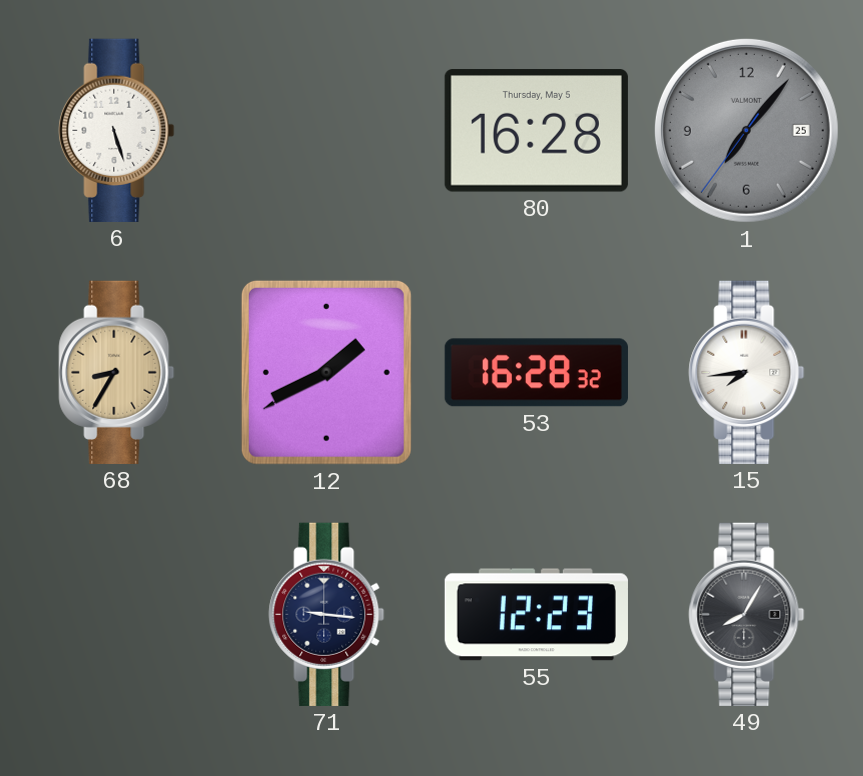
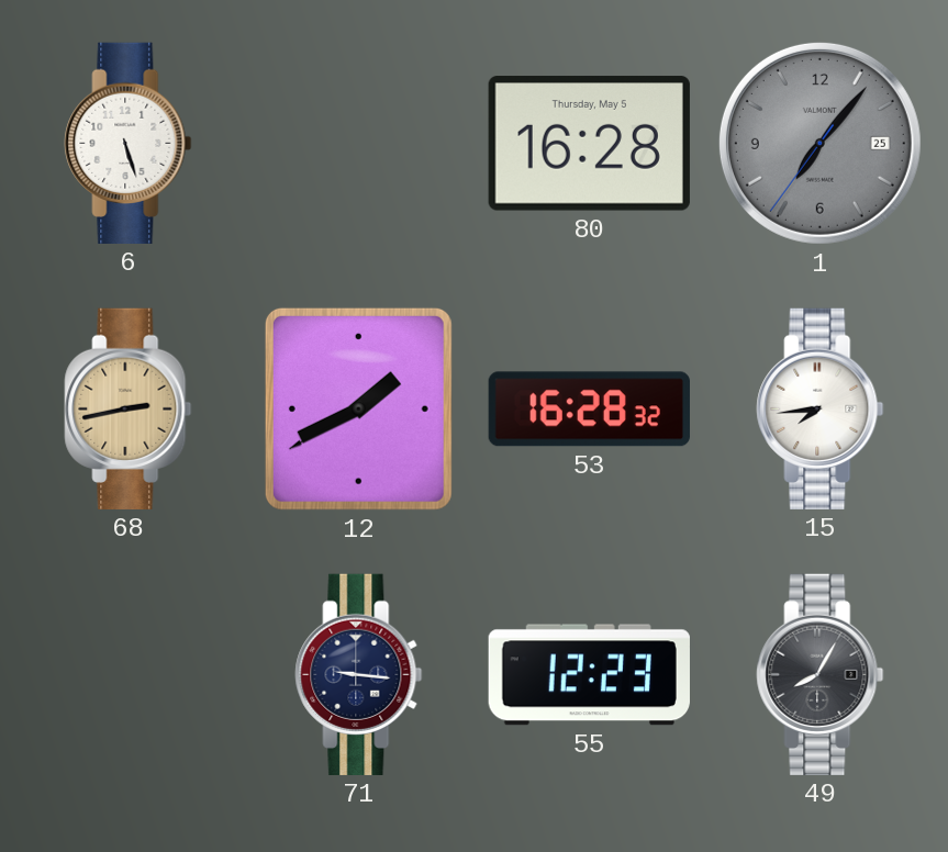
68: 8:35 -> 2:43 (129, 408)
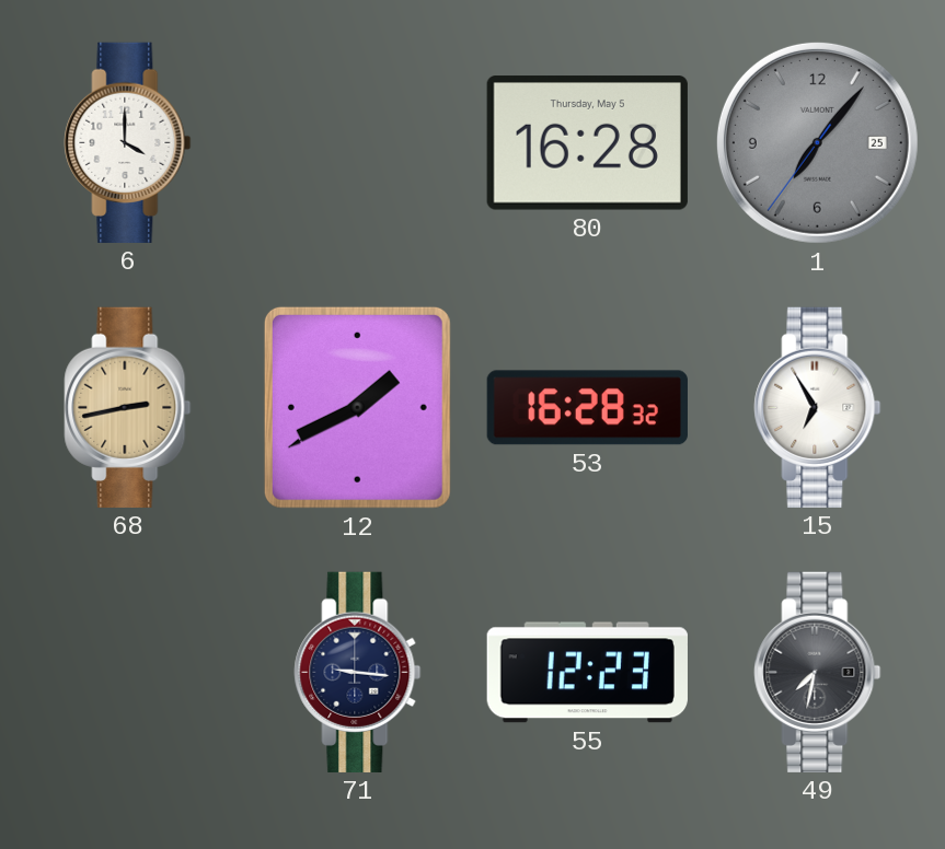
6: 5:27 -> 4:00 (128, 142)
15: 7:44 -> 6:55 (818, 407)
49: 8:05 -> 7:32 (818, 672)
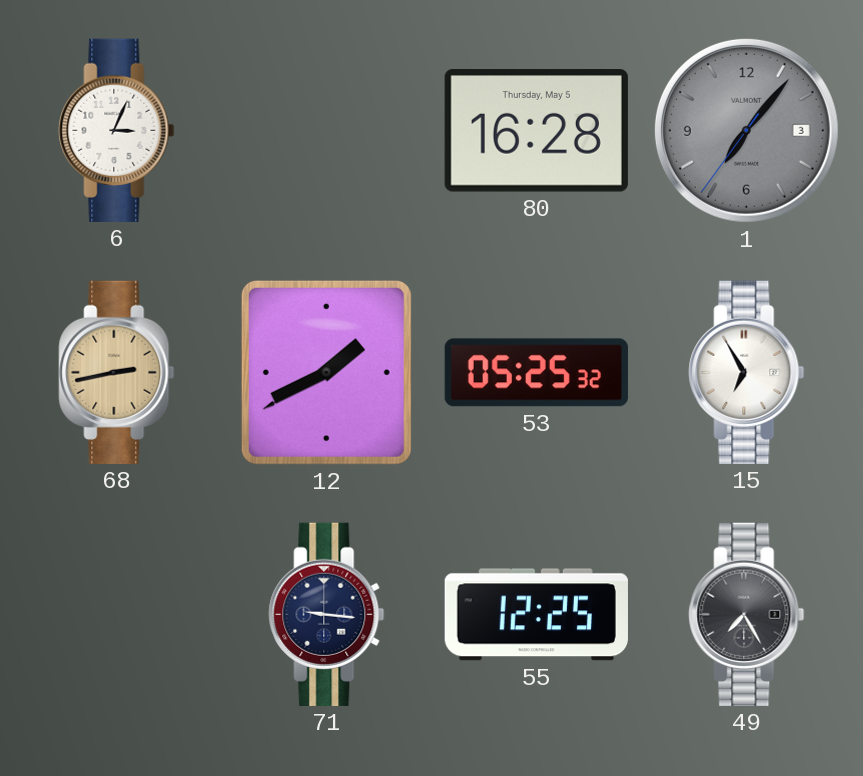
6: 4:00 -> 3:04 (117, 130)
1 date: 25 -> 3 (746, 130)
53: 16:28 -> 05:25 (536, 373)
55: 12:23 -> 12:25 (536, 615)
49: 7:32 -> 7:25 (747, 614)
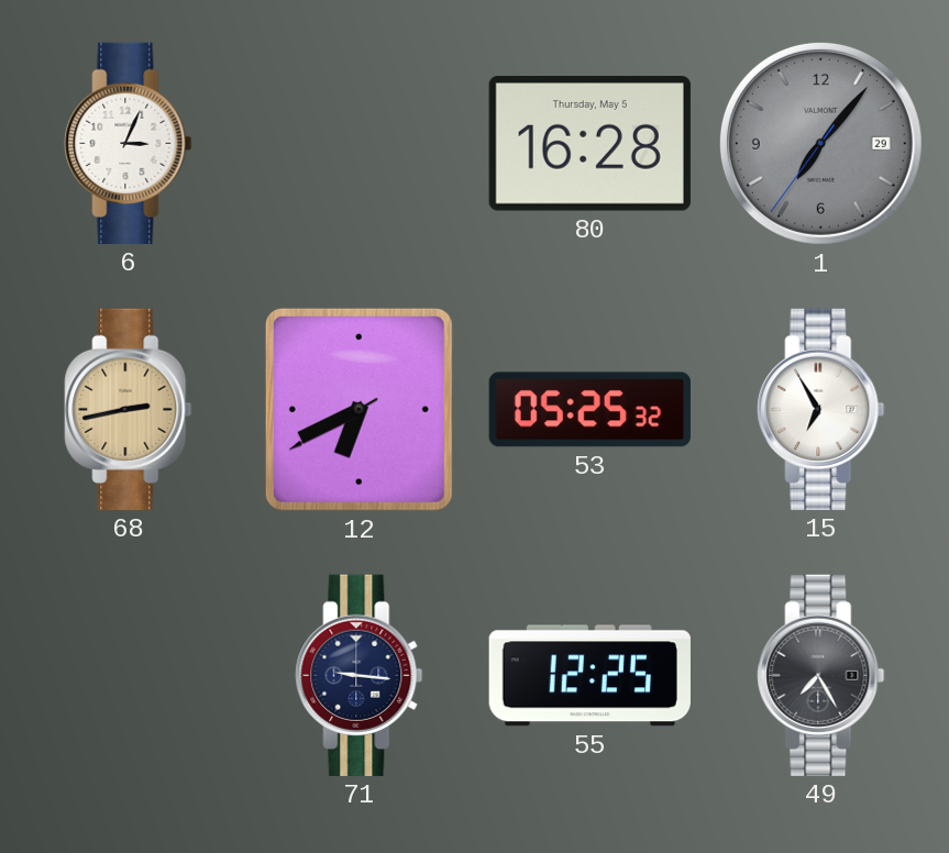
1 date: 3 -> 29 (820, 143)
12: 1:40 -> 6:40 (358, 409)
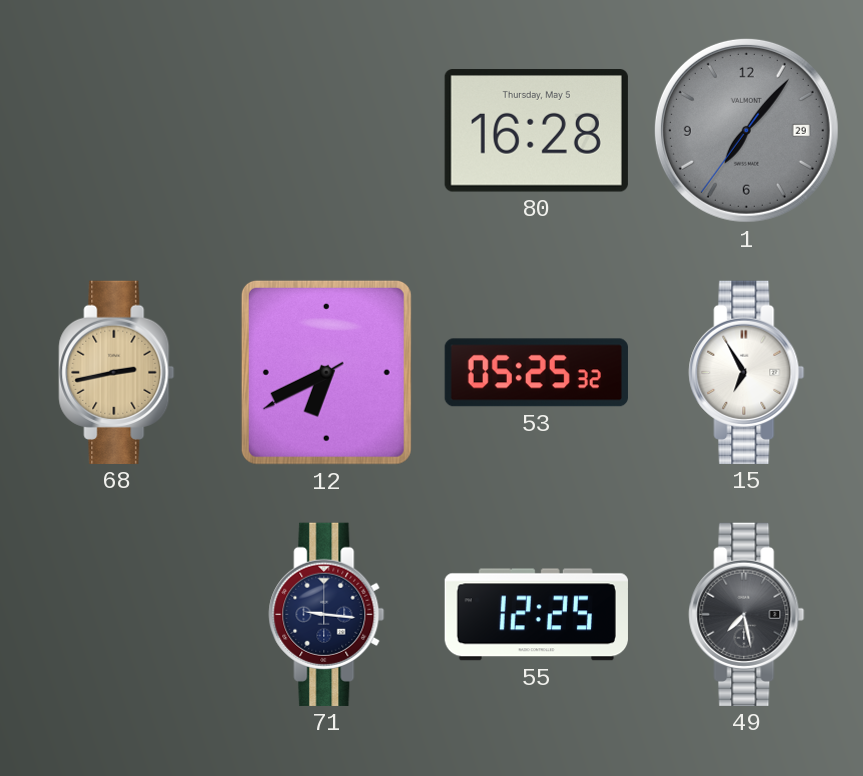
6: 3:04 -> none (129, 143)
49: 7:25 -> 7:28 (747, 614)
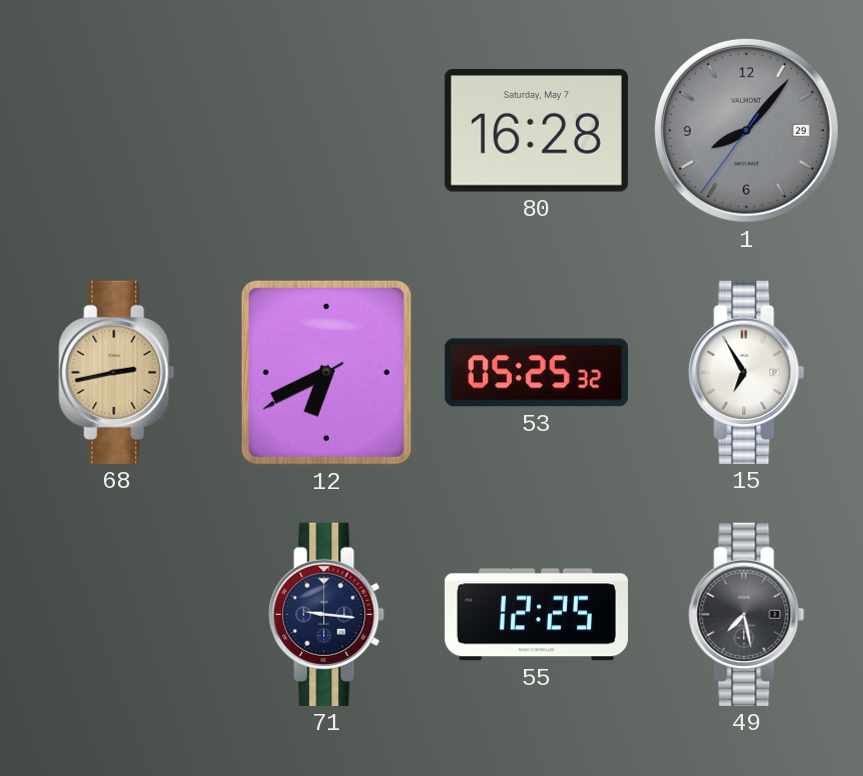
80 date: Thursday, May 5 -> Saturday, May 7 (536, 131)
1: 7:06 -> 8:06 (746, 130)
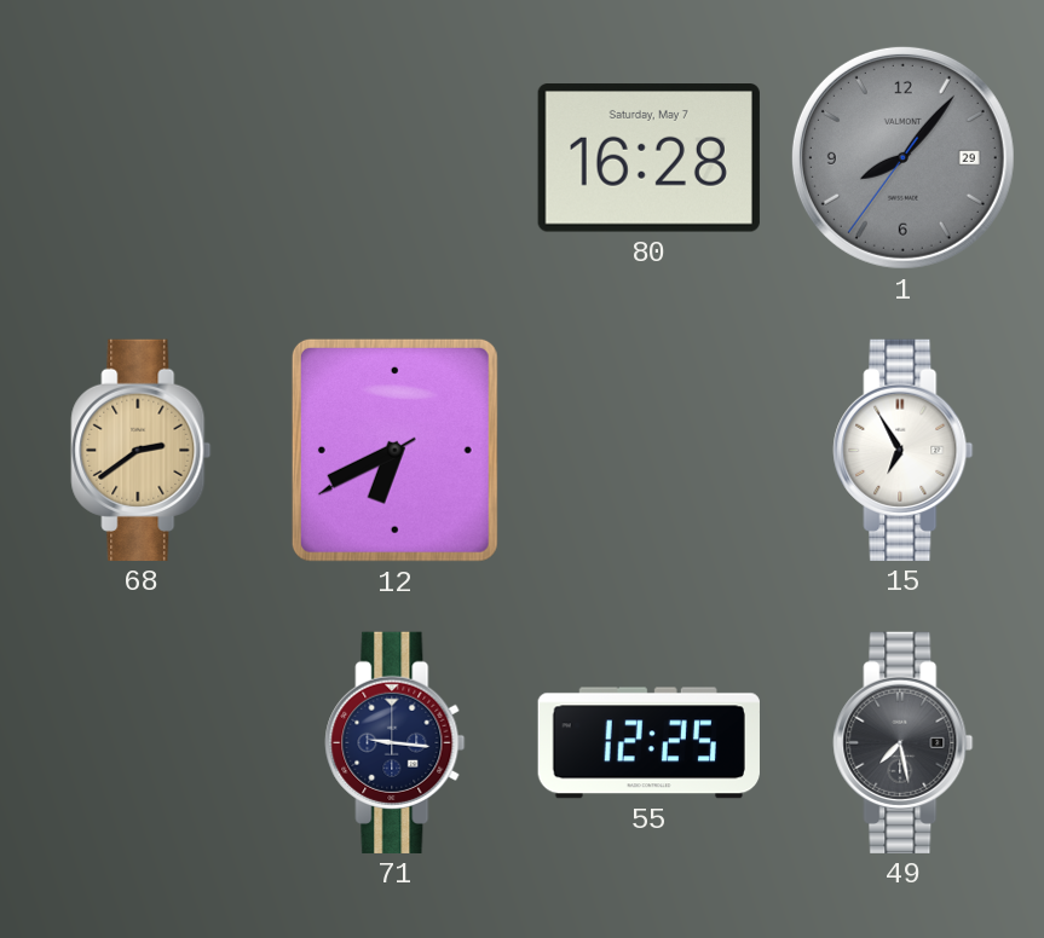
68: 2:43 -> 2:39 (142, 450)
53: 05:25 -> none (536, 373)
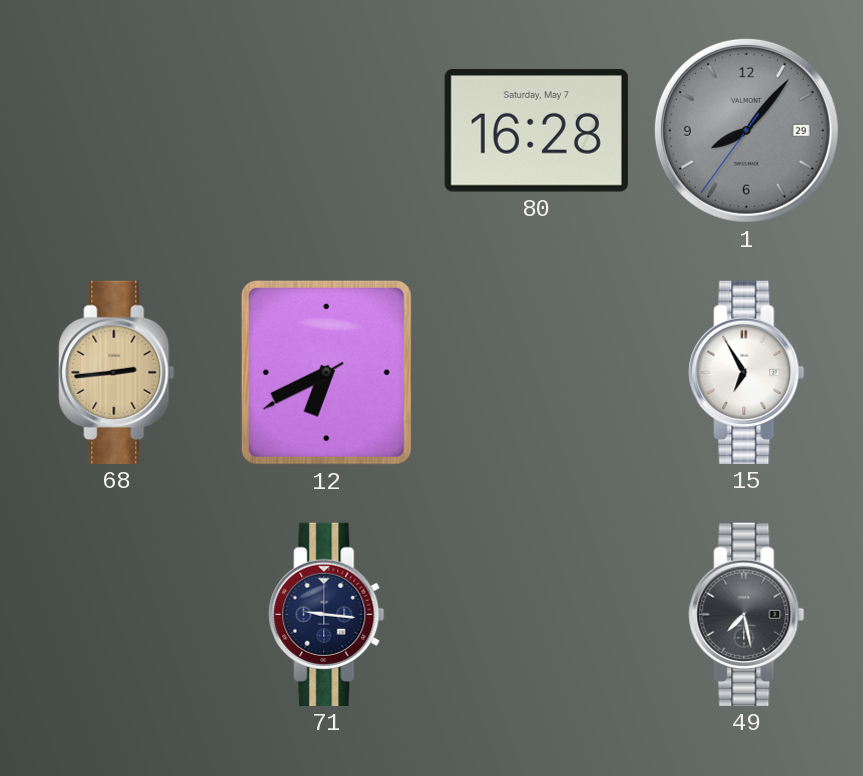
68: 2:39 -> 2:44 (117, 372)
55: 12:25 -> none (648, 743)
